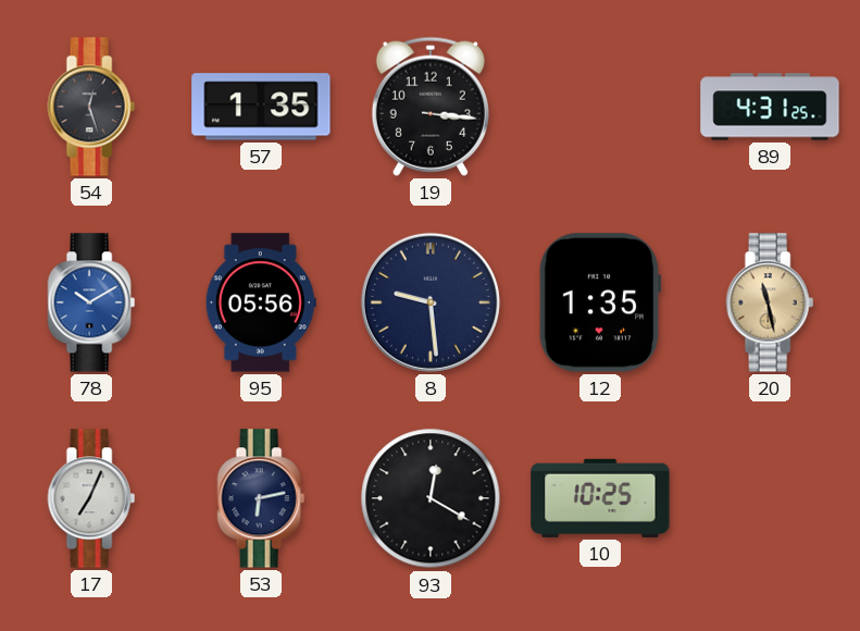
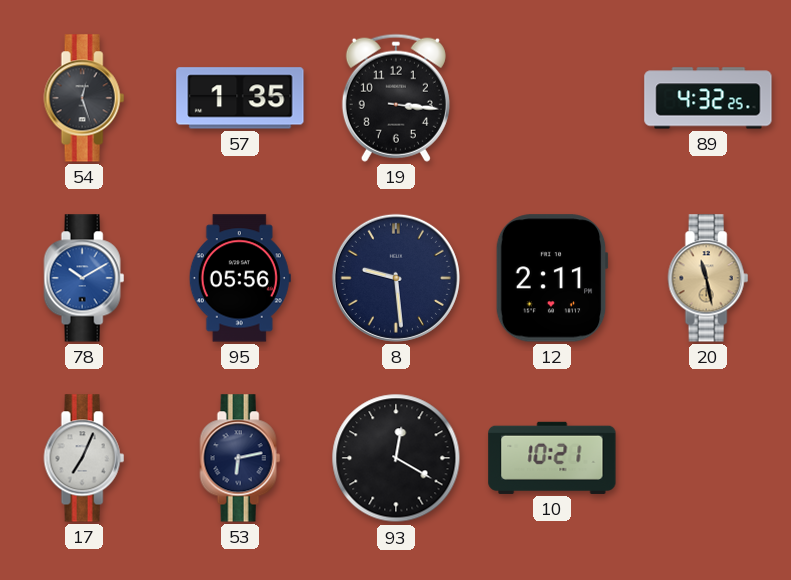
89: 4:31 -> 4:32 (708, 98)
12: 1:35 -> 2:11 (552, 278)
10: 10:25 -> 10:21 (552, 458)
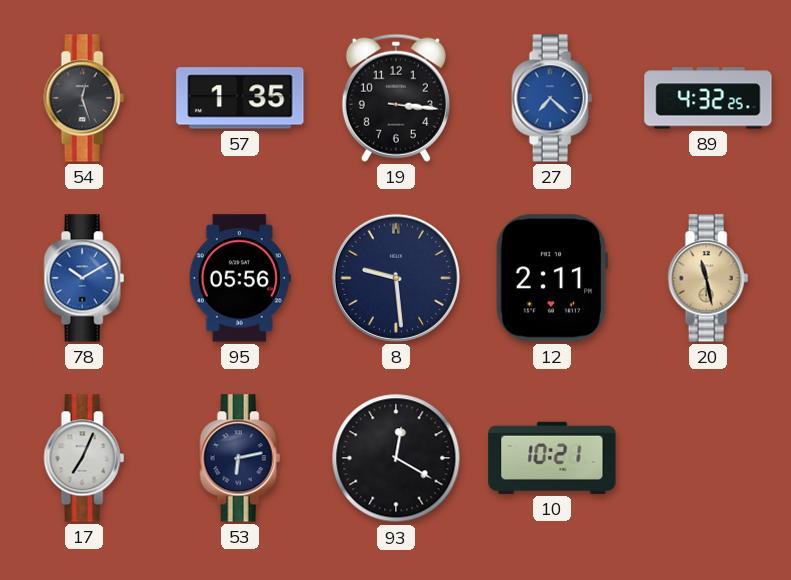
27: none -> 7:22 (552, 98)
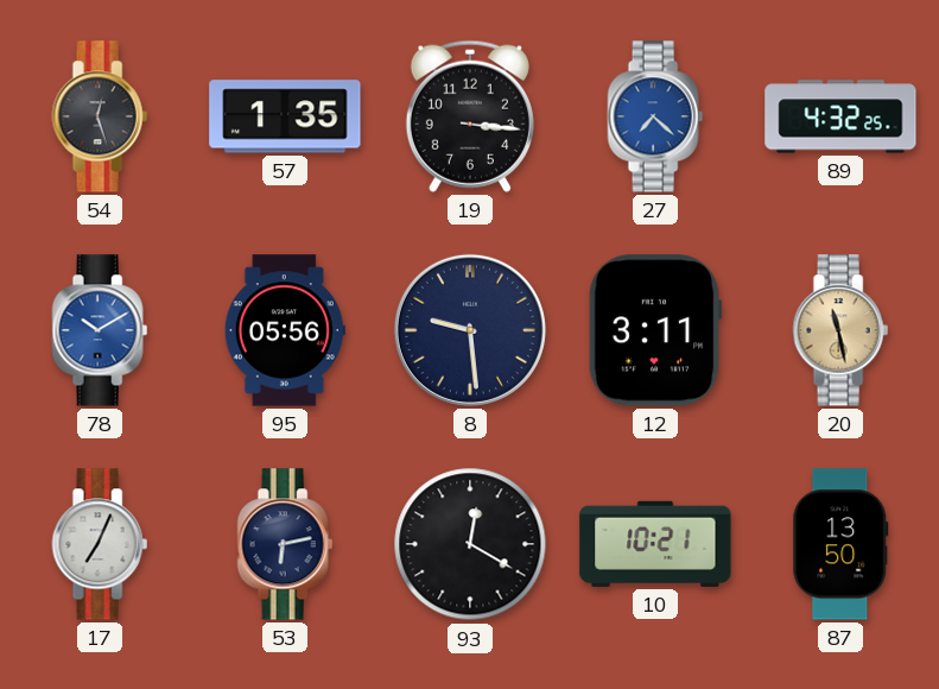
12: 2:11 -> 3:11 (655, 330)
87: none -> 13:50 (840, 544)
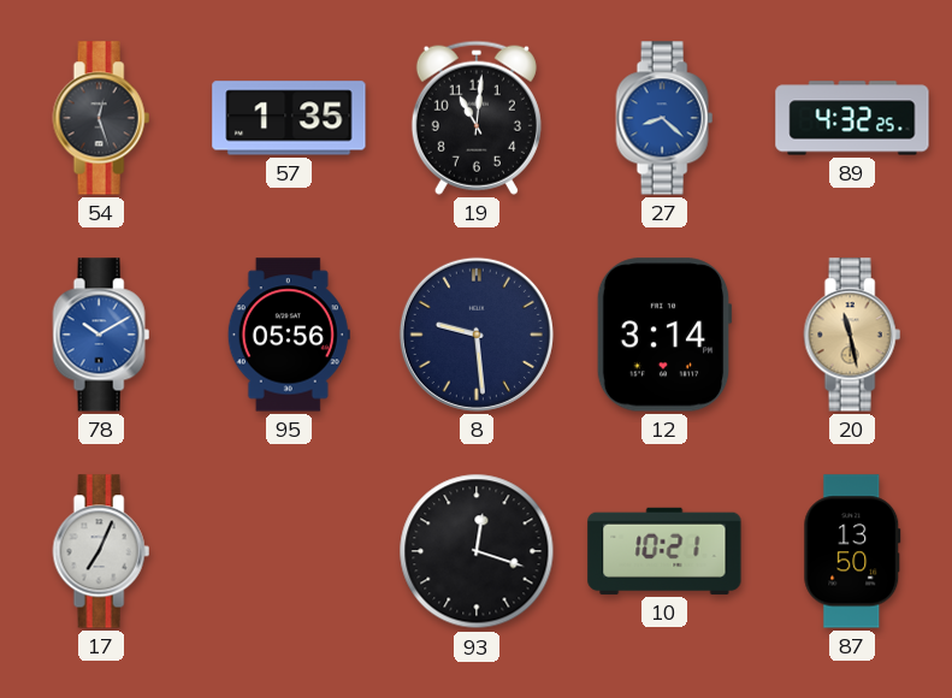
19: 3:16 -> 11:01 (477, 118)
27: 7:22 -> 8:22 (664, 118)
12: 3:11 -> 3:14 (664, 335)
53: 6:13 -> none (285, 544)
93: 12:20 -> 12:18 (477, 551)
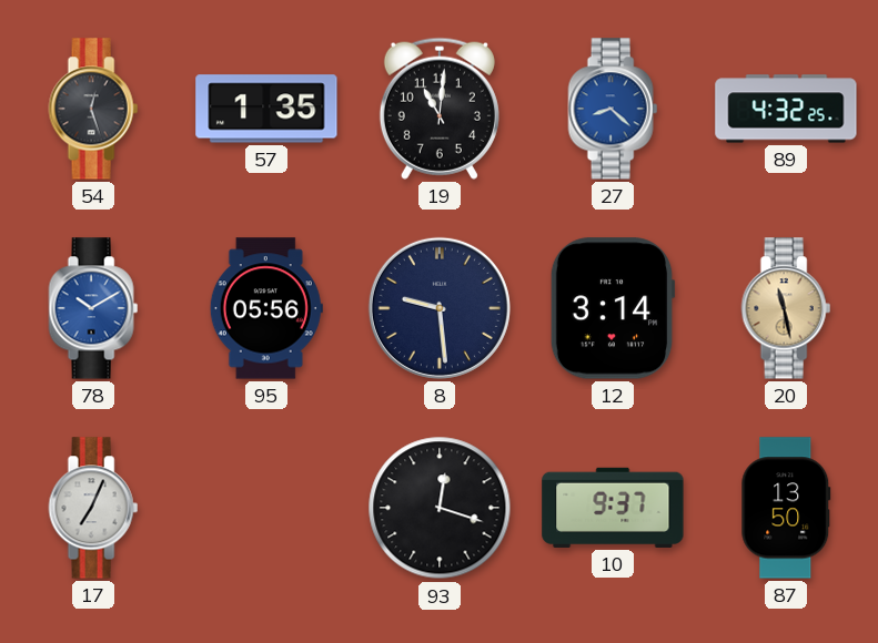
10: 10:21 -> 9:37 (613, 508)
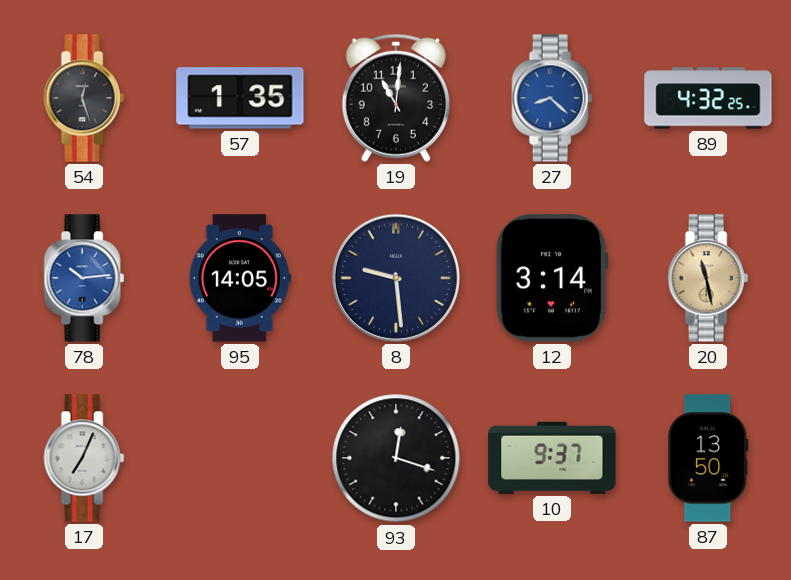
78: 10:10 -> 10:14 (84, 278)
95: 05:56 -> 14:05 (240, 278)
